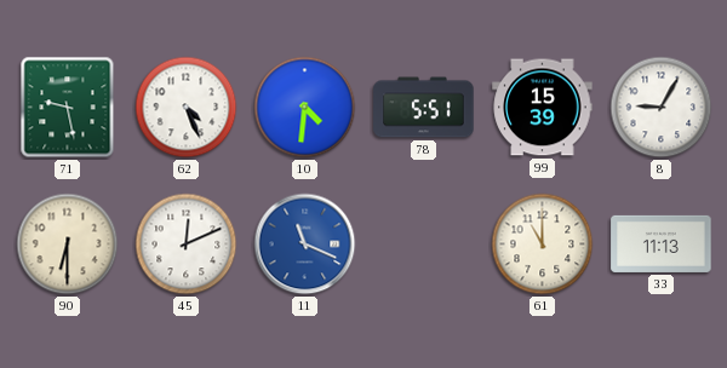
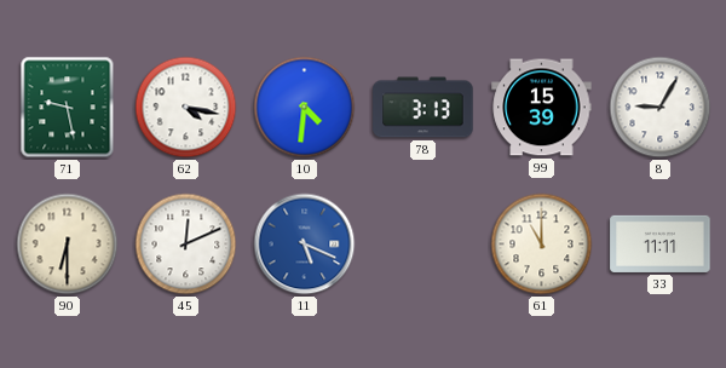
62: 4:26 -> 4:17 (186, 108)
78: 5:51 -> 3:13 (423, 108)
11: 11:19 -> 5:19 (305, 245)
33: 11:13 -> 11:11 (661, 243)
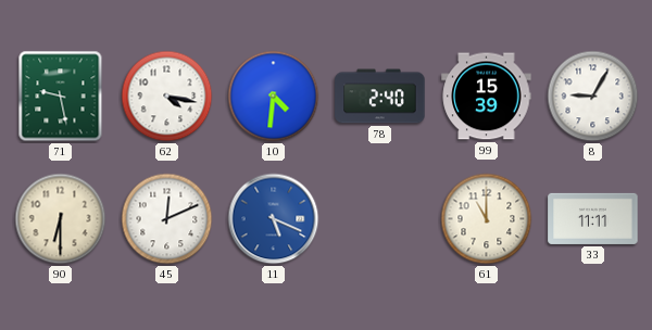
78: 3:13 -> 2:40 (380, 97)
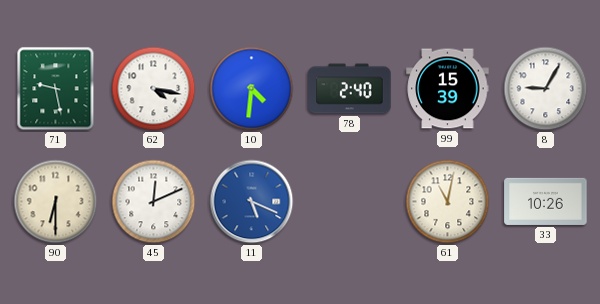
61: 11:00 -> 11:02 (448, 202)
33: 11:11 -> 10:26 (546, 201)
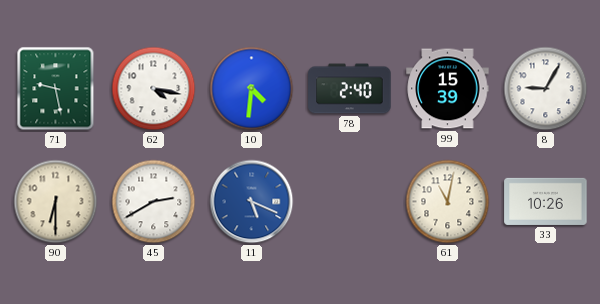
45: 12:11 -> 2:40 (154, 202)
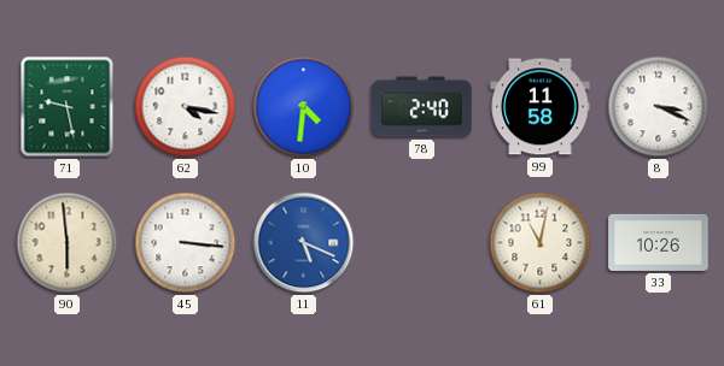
99: 15:39 -> 11:58 (541, 107)
8: 9:05 -> 3:19 (659, 107)
90: 6:30 -> 5:59 (68, 243)
45: 2:40 -> 3:16 (186, 243)
